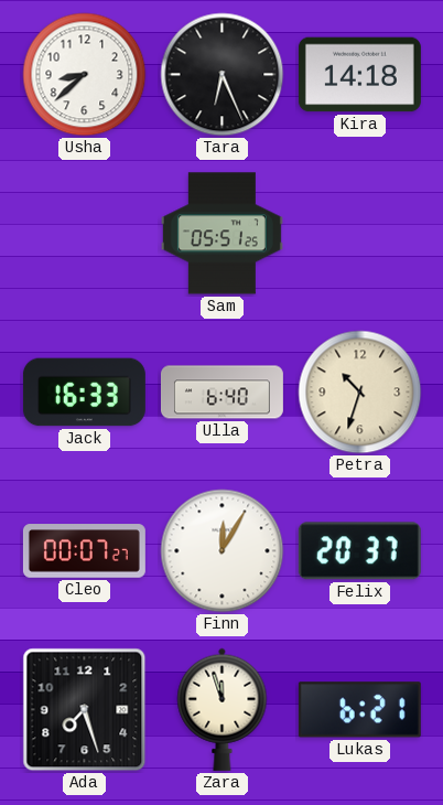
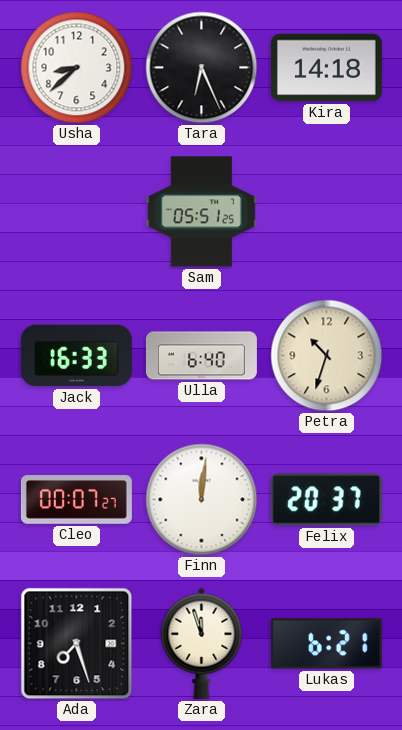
Finn: 12:05 -> 12:01 (202, 500)
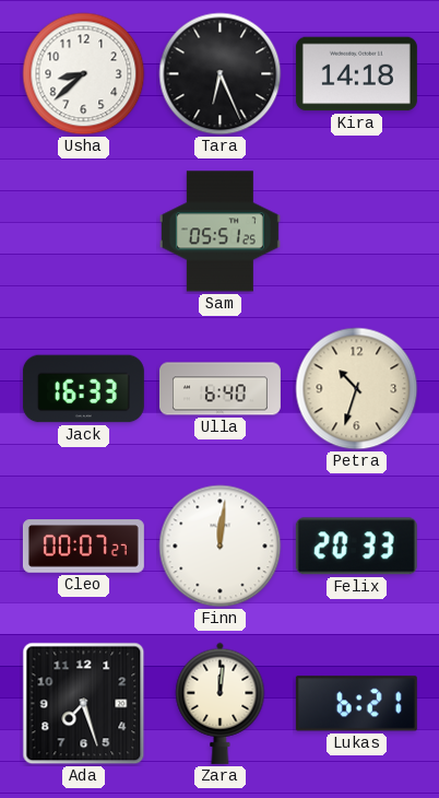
Felix: 20:37 -> 20:33 (356, 547)
Zara: 11:57 -> 12:01 (221, 703)
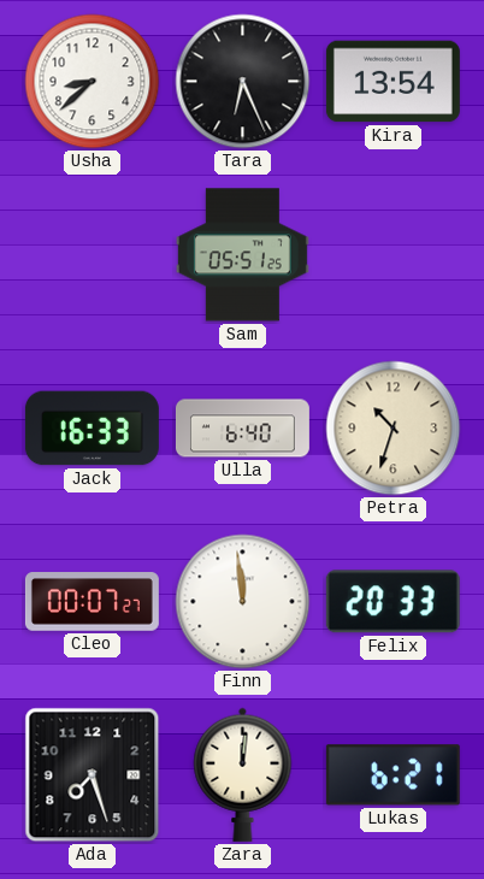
Kira: 14:18 -> 13:54 (392, 82)
Finn: 12:01 -> 11:59 (243, 602)
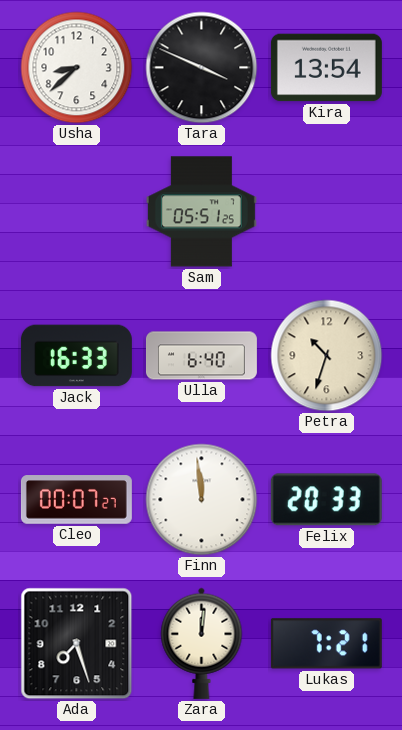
Tara: 6:26 -> 3:49 (202, 68)
Lukas: 6:21 -> 7:21 (326, 644)
